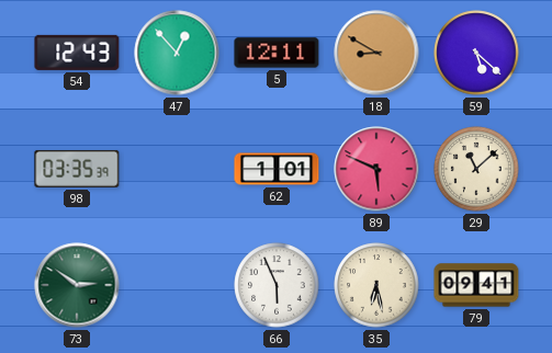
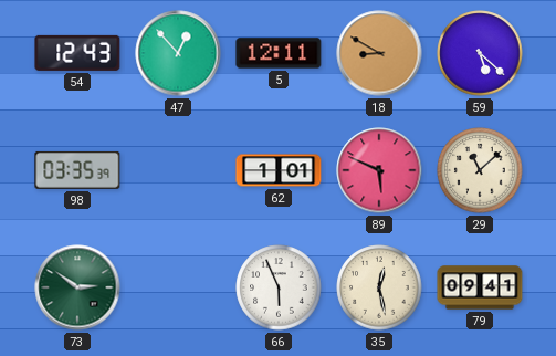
35: 6:28 -> 12:28 (379, 287)
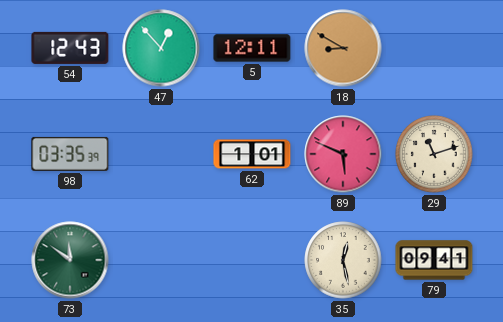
59: 5:22 -> none (480, 53)
29: 11:08 -> 11:12 (434, 154)
73: 2:51 -> 11:51 (70, 260)
66: 5:56 -> none (279, 287)
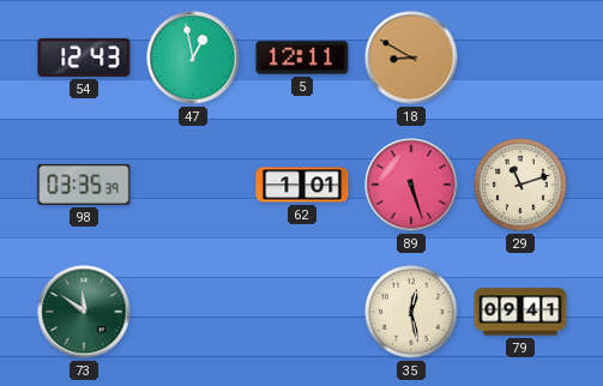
47: 12:53 -> 12:58 (193, 58)
89: 5:49 -> 5:27 (411, 185)
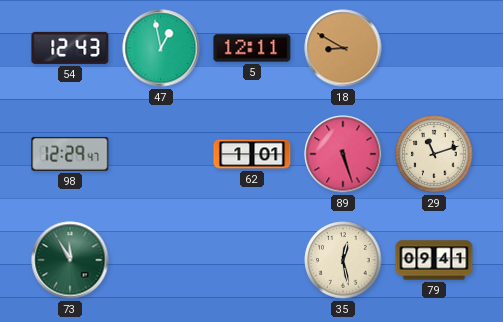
98: 03:35 -> 12:29 (70, 154)
73: 11:51 -> 11:55 (70, 260)
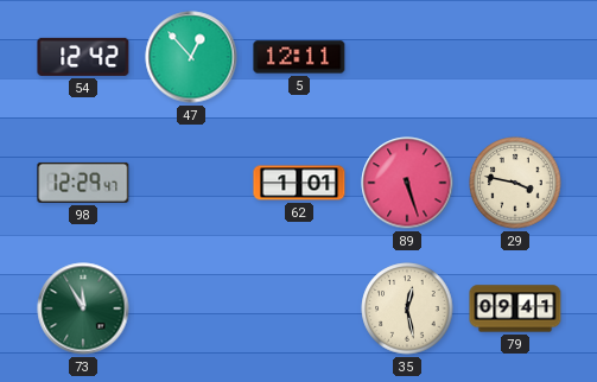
54: 12:43 -> 12:42 (83, 57)
47: 12:58 -> 12:53 (191, 57)
18: 8:50 -> none (343, 48)
29: 11:12 -> 3:47 (515, 183)
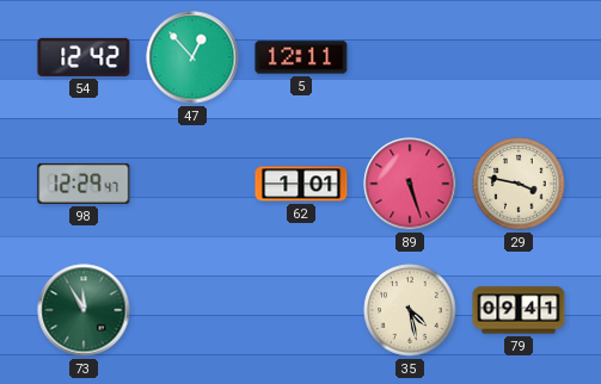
35: 12:28 -> 4:28 (410, 310)
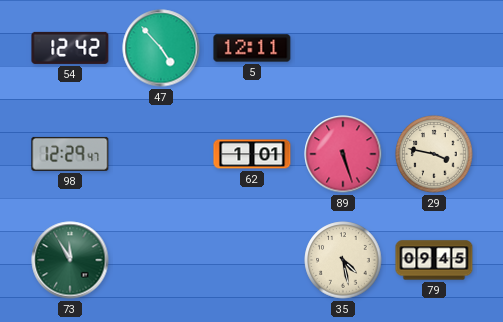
47: 12:53 -> 4:53 (161, 48)
79: 09:41 -> 09:45 (434, 260)
